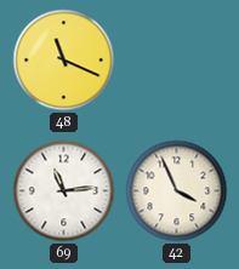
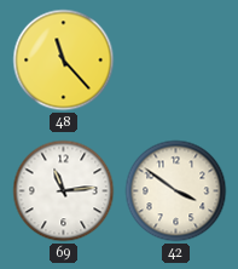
48: 11:19 -> 11:23 (64, 61)
42: 3:56 -> 3:51 (176, 191)
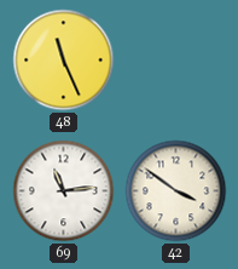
48: 11:23 -> 11:26 (64, 61)
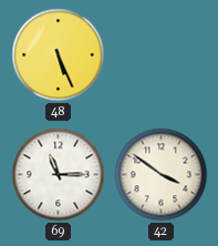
48: 11:26 -> 5:26 (59, 55)
69: 11:14 -> 11:15 (59, 175)
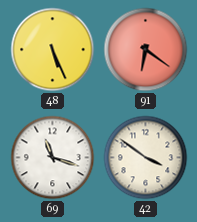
91: none -> 6:21 (146, 50)
69: 11:15 -> 11:18 (53, 158)
